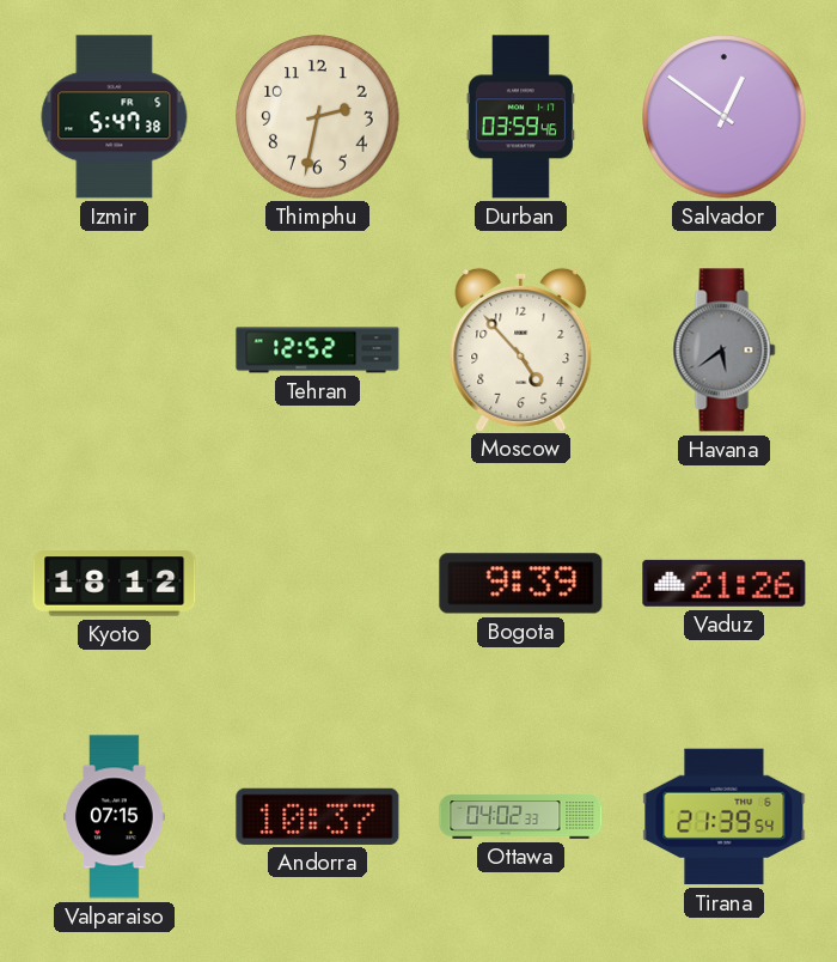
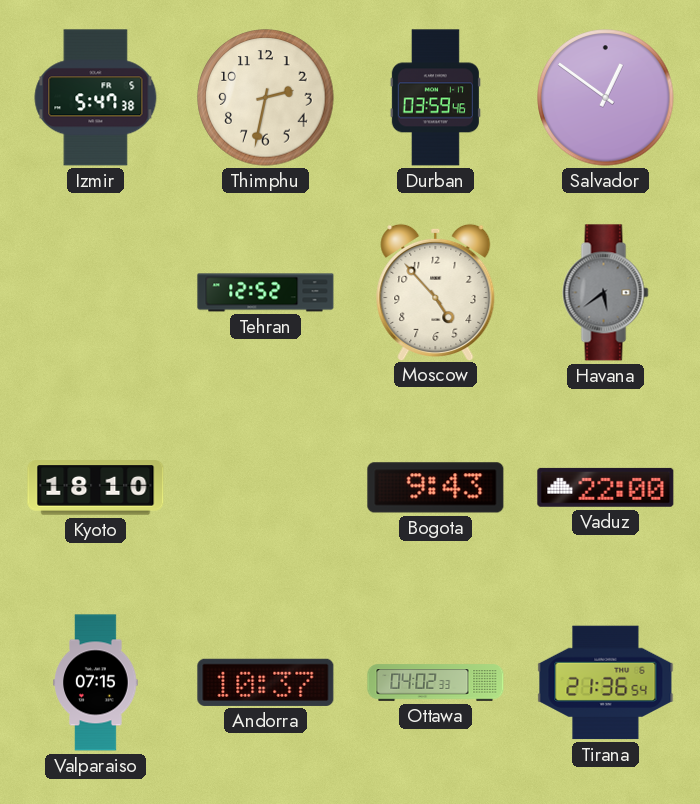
Kyoto: 18:12 -> 18:10 (96, 488)
Bogota: 9:39 -> 9:43 (436, 488)
Vaduz: 21:26 -> 22:00 (606, 487)
Tirana: 21:39 -> 21:36 (606, 683)
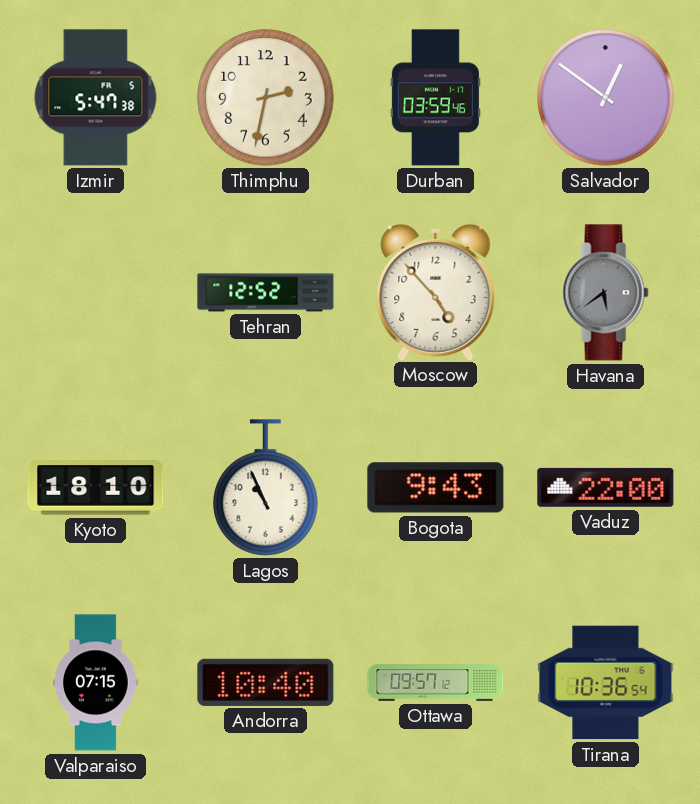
Lagos: none -> 10:56 (266, 488)
Andorra: 10:37 -> 10:40 (266, 682)
Ottawa: 04:02 -> 09:57 (436, 683)
Tirana: 21:36 -> 10:36 (606, 683)
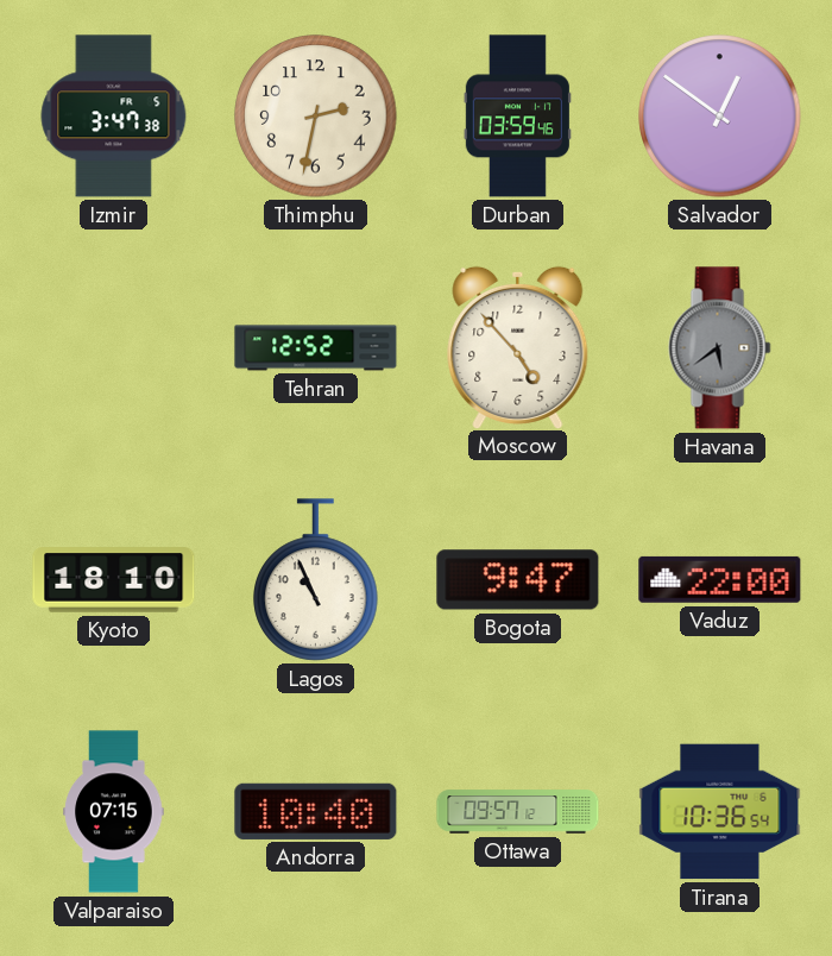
Izmir: 5:47 -> 3:47 (114, 117)
Bogota: 9:43 -> 9:47 (518, 580)
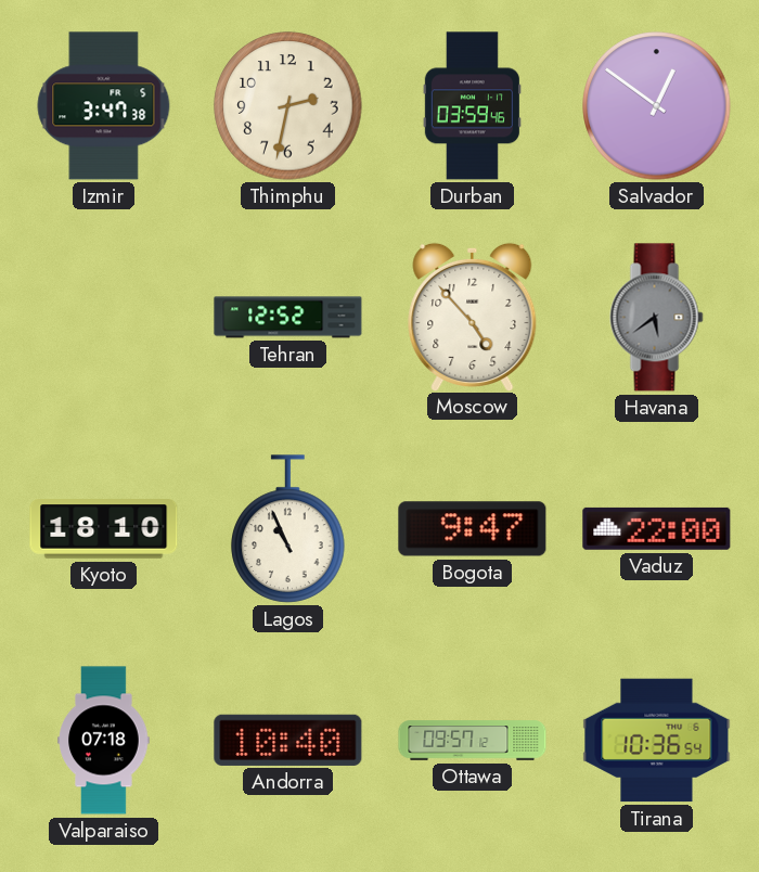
Valparaiso: 07:15 -> 07:18 (104, 741)
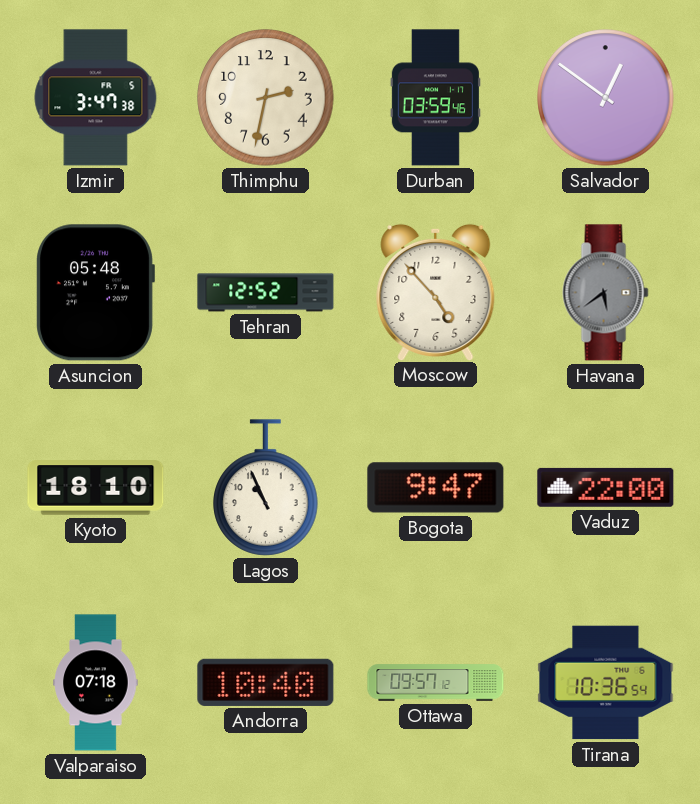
Asuncion: none -> 05:48 (95, 293)
